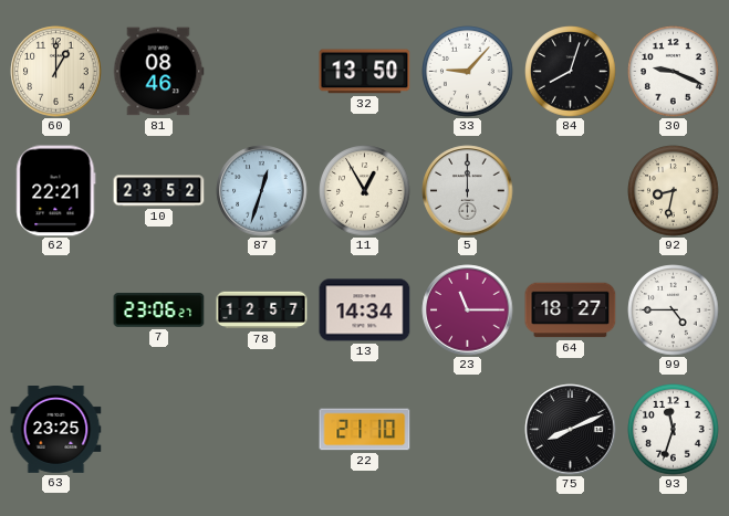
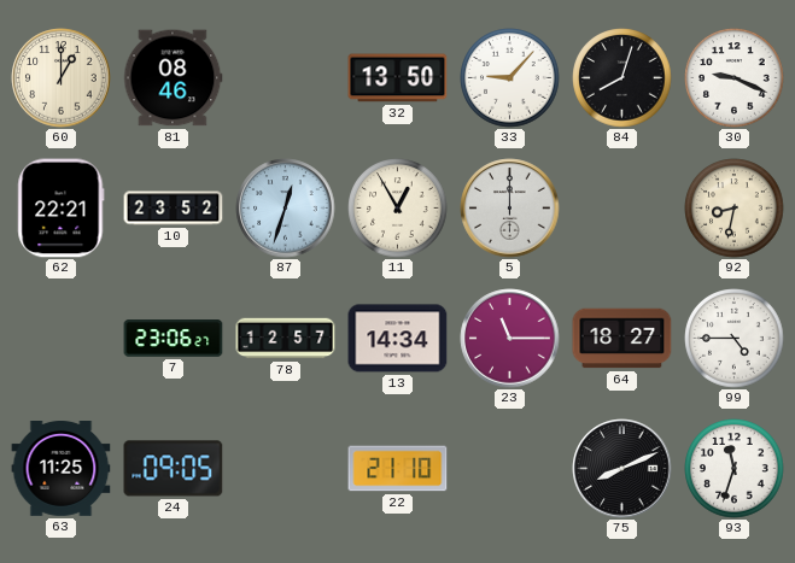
63: 23:25 -> 11:25 (62, 469)
24: none -> 09:05 (174, 469)
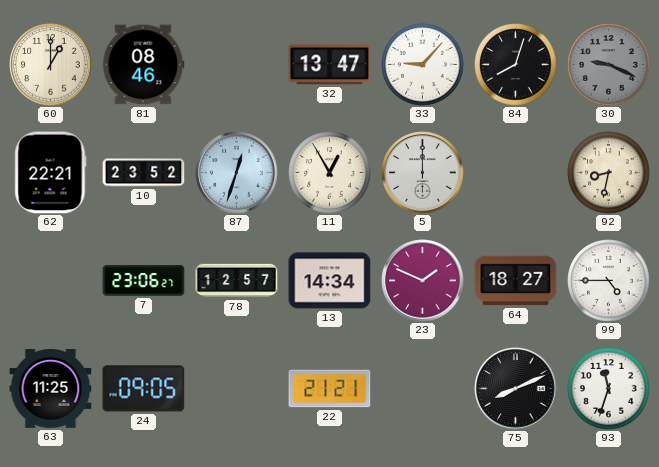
32: 13:50 -> 13:47 (330, 65)
30 dial: white -> grey (609, 65)
23: 11:15 -> 1:49 (423, 281)
22: 21:10 -> 21:21 (330, 389)
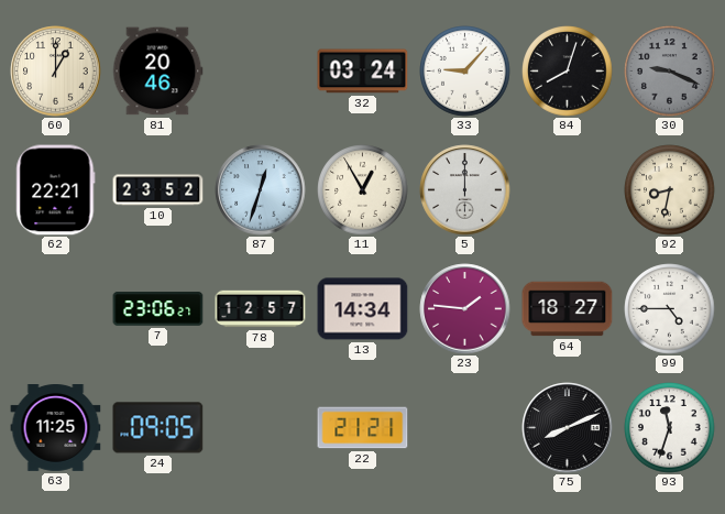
81: 08:46 -> 20:46 (157, 72)
32: 13:47 -> 03:24 (363, 72)
23: 1:49 -> 1:46 (465, 309)
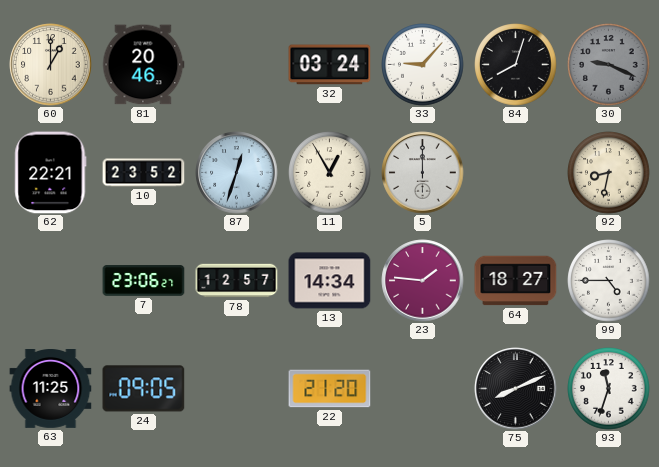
22: 21:21 -> 21:20 (330, 389)
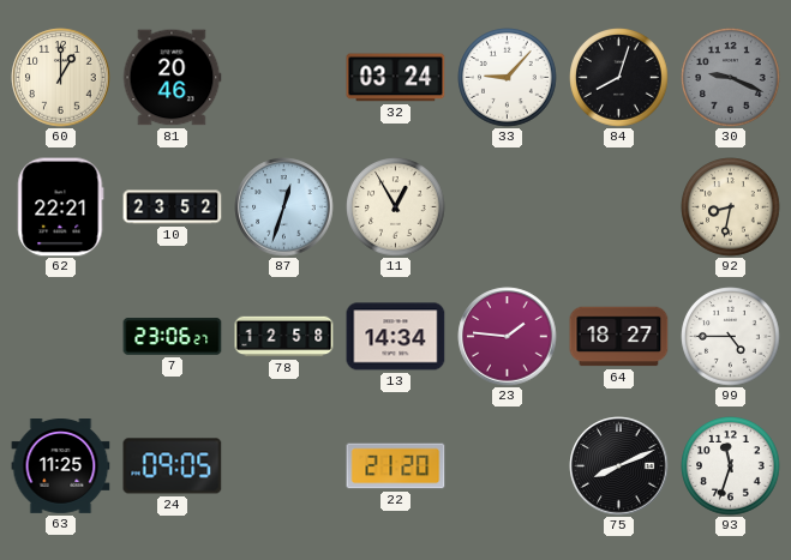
5: 12:00 -> none (423, 173)
78: 12:57 -> 12:58 (284, 337)
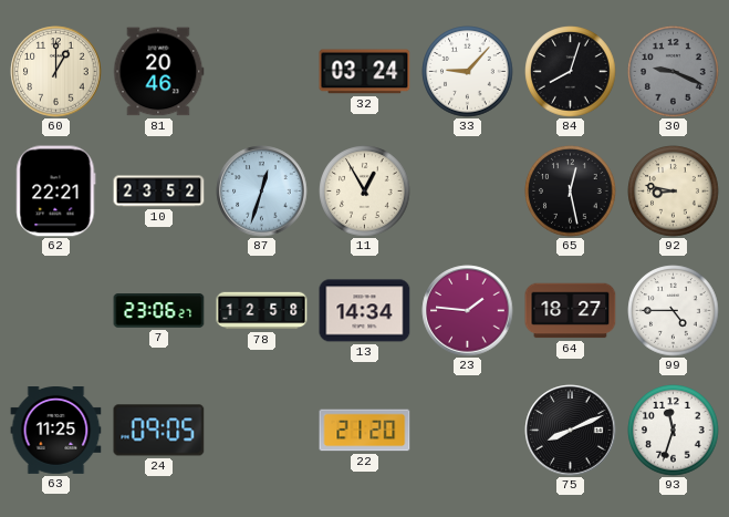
65: none -> 12:28 (571, 192)
92: 8:32 -> 8:47 (674, 192)
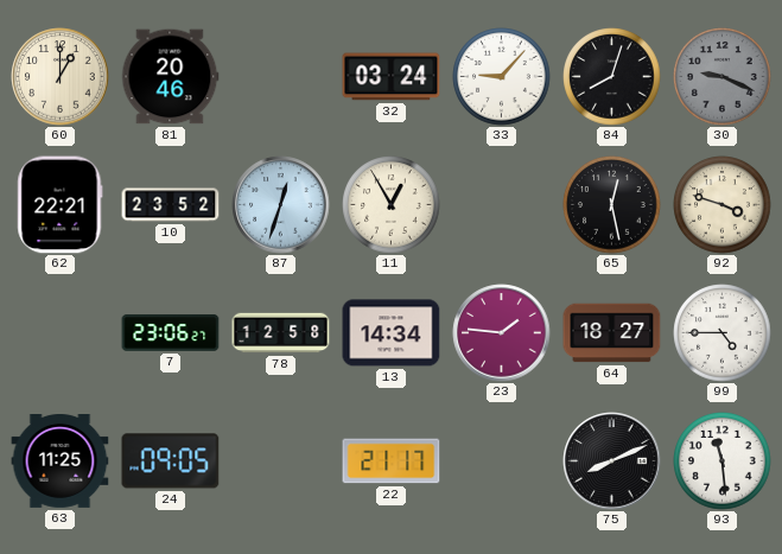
92: 8:47 -> 3:48 (723, 205)
22: 21:20 -> 21:17 (392, 461)
93: 11:33 -> 11:29 (723, 461)
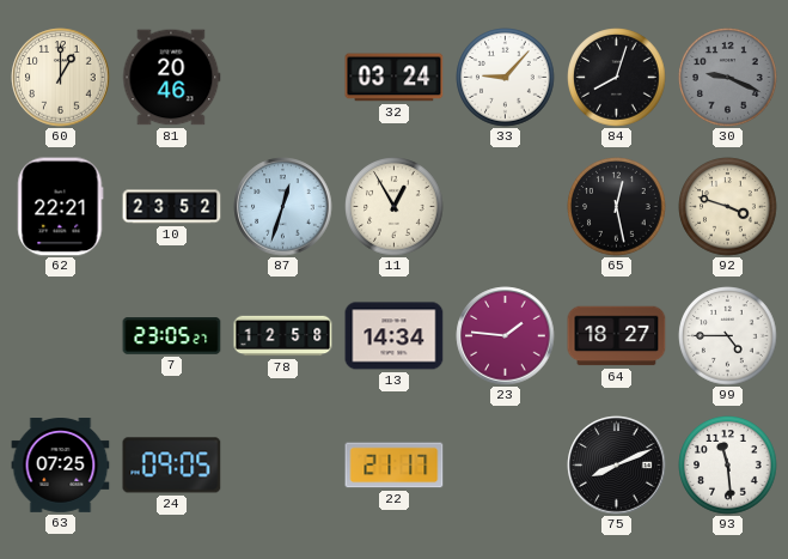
7: 23:06 -> 23:05 (172, 336)
63: 11:25 -> 07:25 (61, 466)
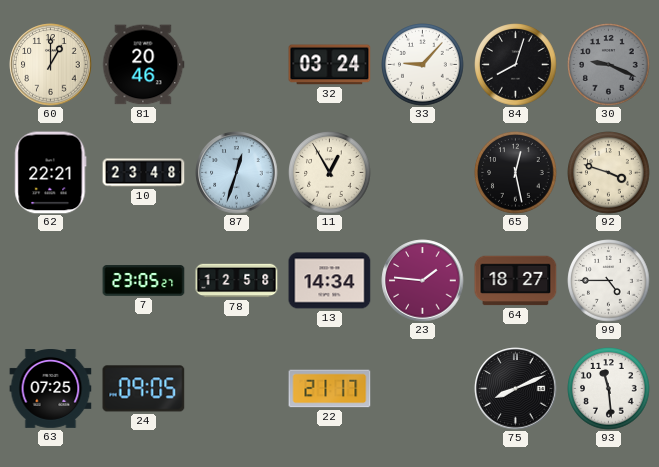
10: 23:52 -> 23:48 (144, 173)
